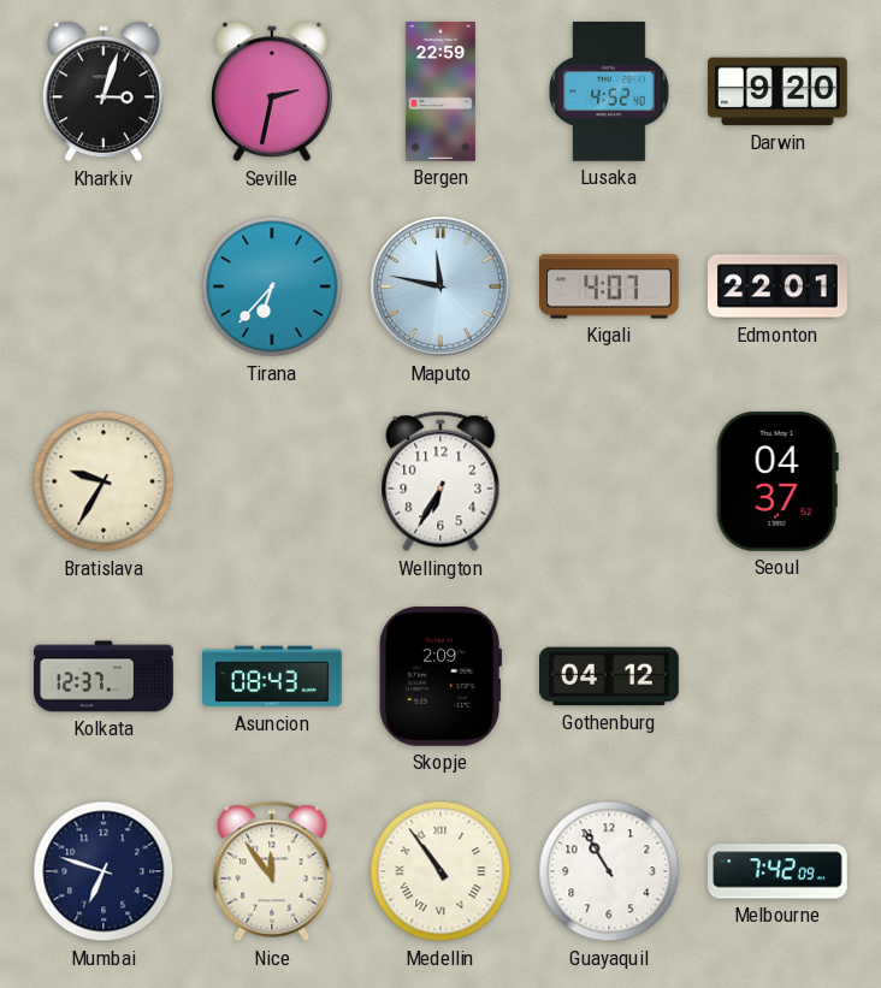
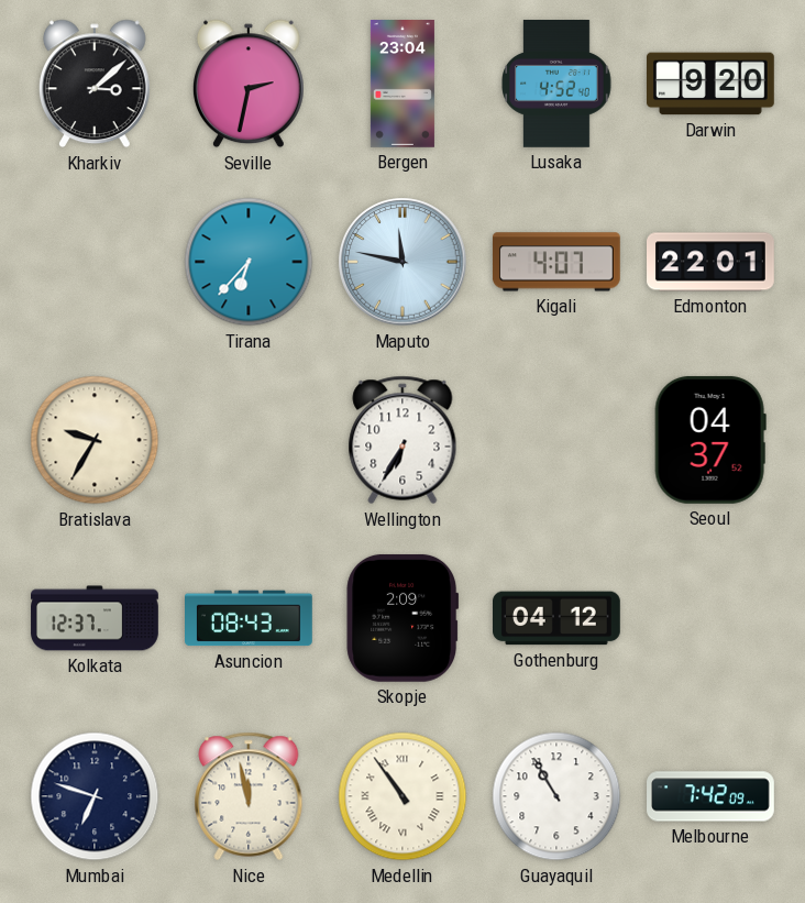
Kharkiv: 3:03 -> 3:08 (96, 84)
Bergen: 22:59 -> 23:04 (402, 85)
Nice: 11:54 -> 11:58 (249, 796)
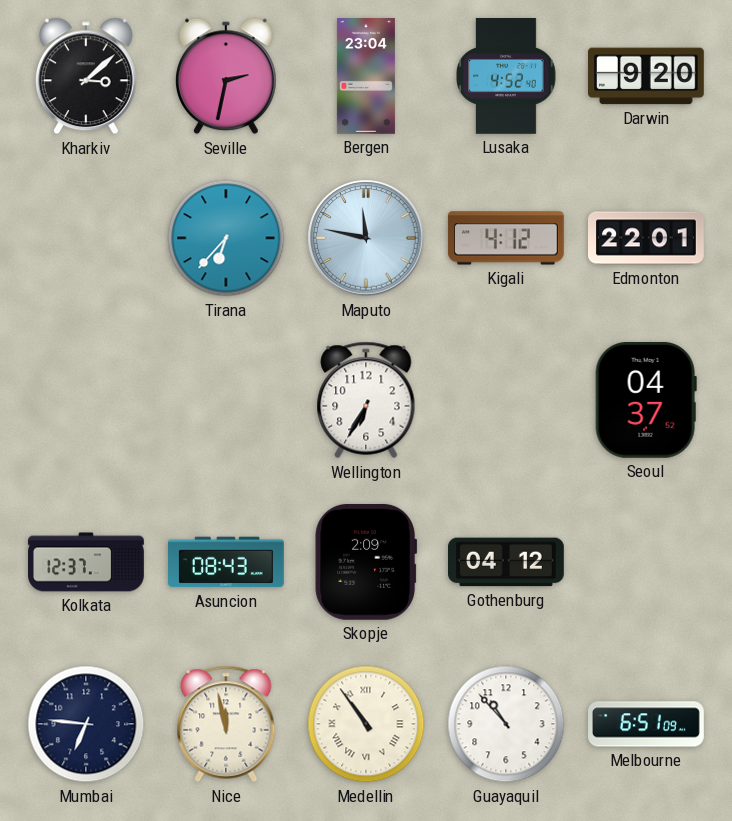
Kigali: 4:07 -> 4:12 (506, 238)
Bratislava: 9:35 -> none (95, 440)
Mumbai: 6:48 -> 6:46 (86, 724)
Guayaquil: 10:55 -> 10:53 (506, 724)
Melbourne: 7:42 -> 6:51 (646, 724)
